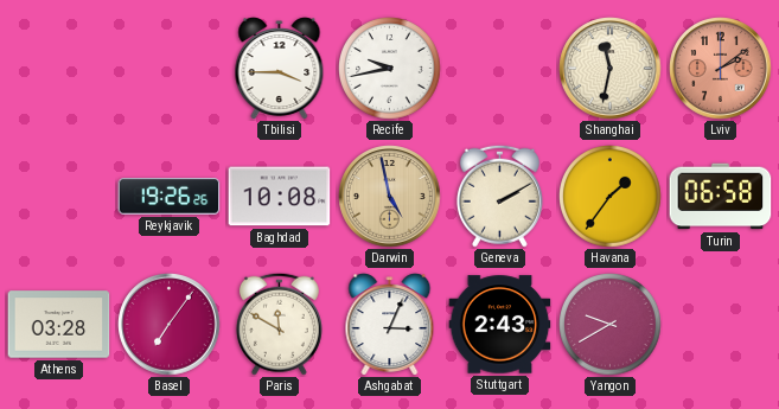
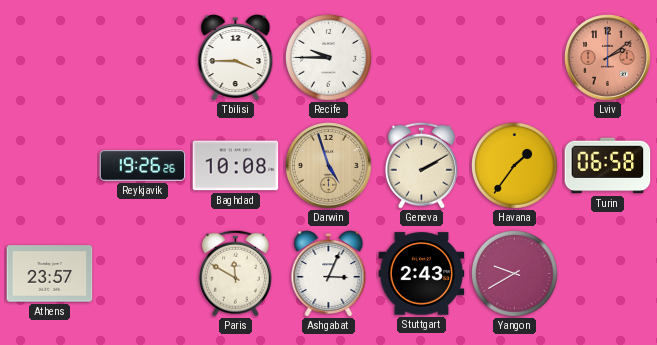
Recife: 9:43 -> 9:45 (329, 58)
Shanghai: 11:32 -> none (611, 69)
Darwin: 4:58 -> 4:57 (329, 166)
Athens: 03:28 -> 23:57 (50, 274)
Basel: 7:06 -> none (170, 325)
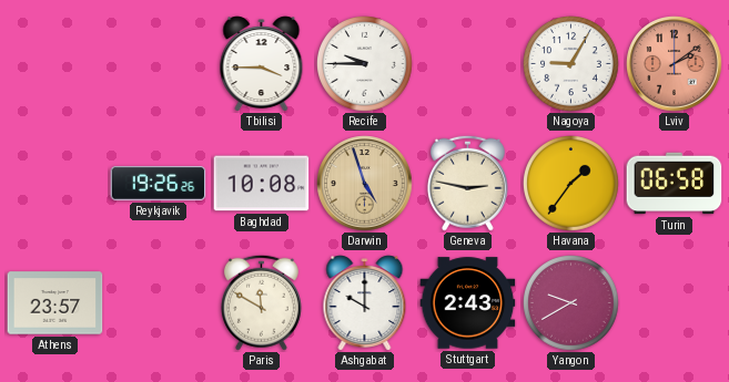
Nagoya: none -> 9:05 (571, 64)
Geneva: 2:10 -> 2:47 (467, 183)
Ashgabat: 3:04 -> 10:00 (365, 303)
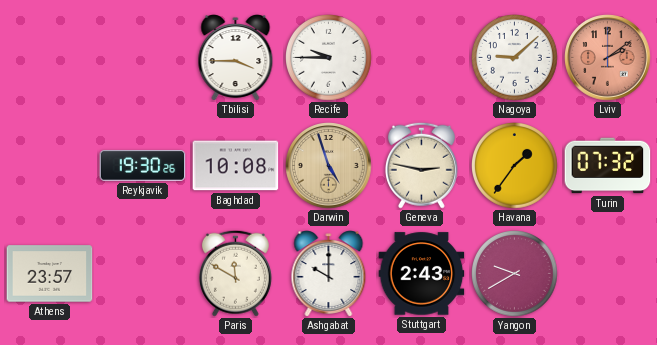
Nagoya: 9:05 -> 9:08 (515, 58)
Reykjavik: 19:26 -> 19:30 (143, 166)
Turin: 06:58 -> 07:32 (608, 166)
